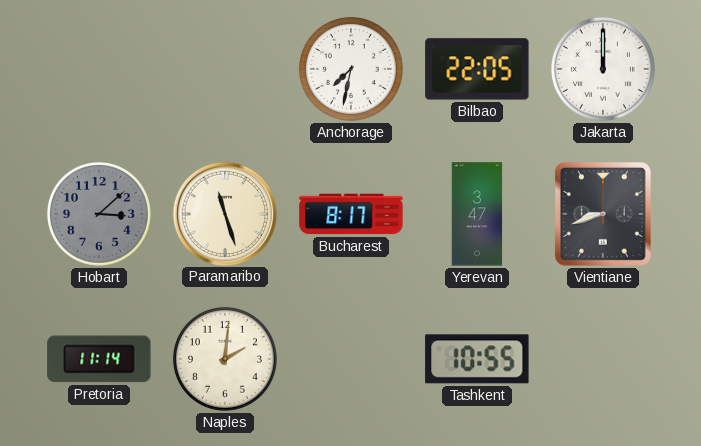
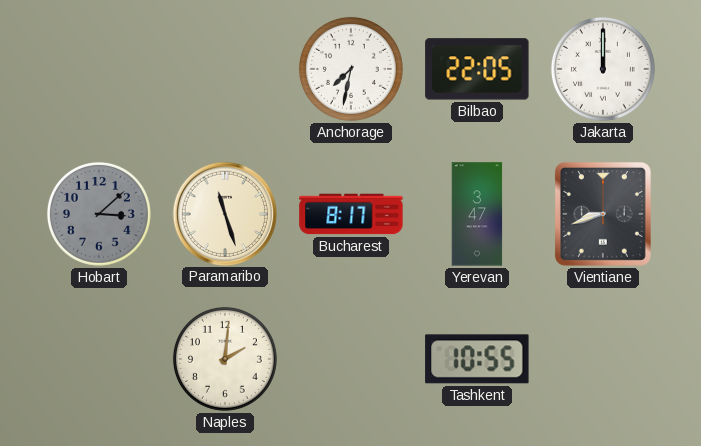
Pretoria: 11:14 -> none (99, 359)
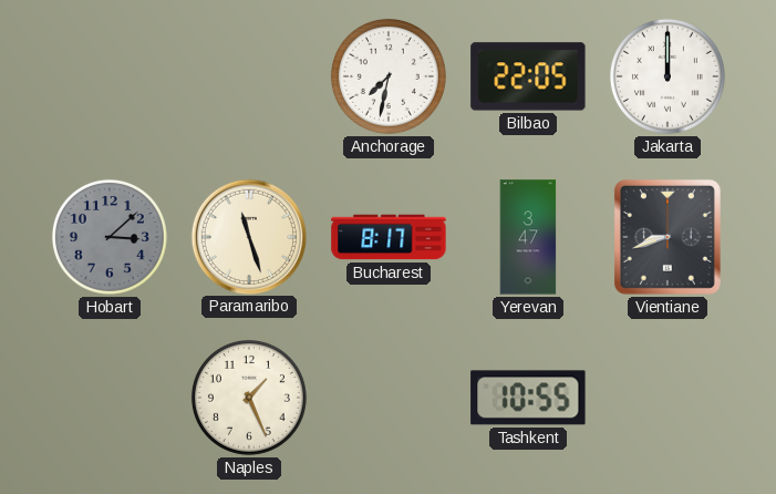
Naples: 2:01 -> 1:26 (249, 398)
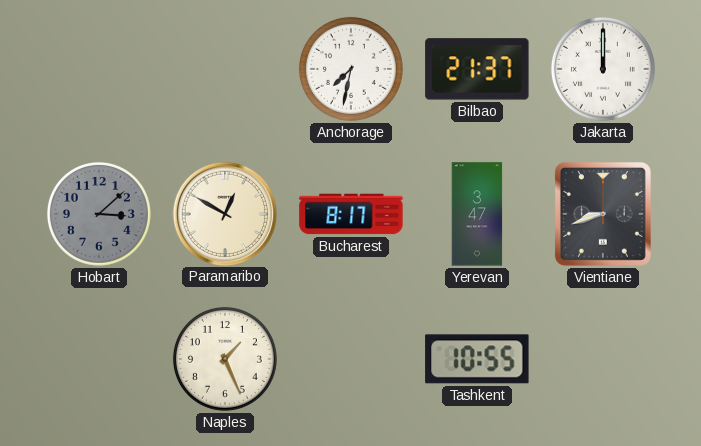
Bilbao: 22:05 -> 21:37 (477, 69)
Paramaribo: 11:27 -> 12:50 (224, 213)
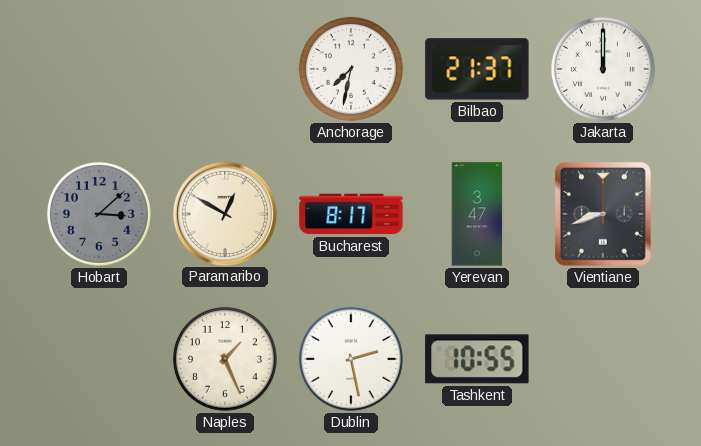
Dublin: none -> 2:28 (351, 359)
